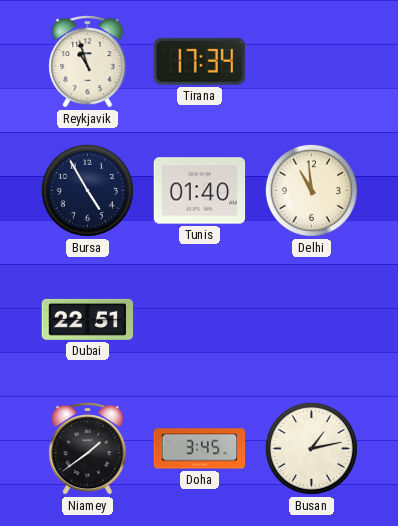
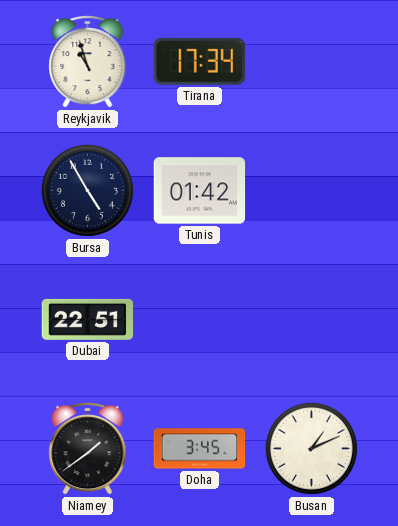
Tunis: 01:40 -> 01:42 (200, 191)
Delhi: 10:59 -> none (311, 190)
Busan: 1:13 -> 1:11 (311, 448)
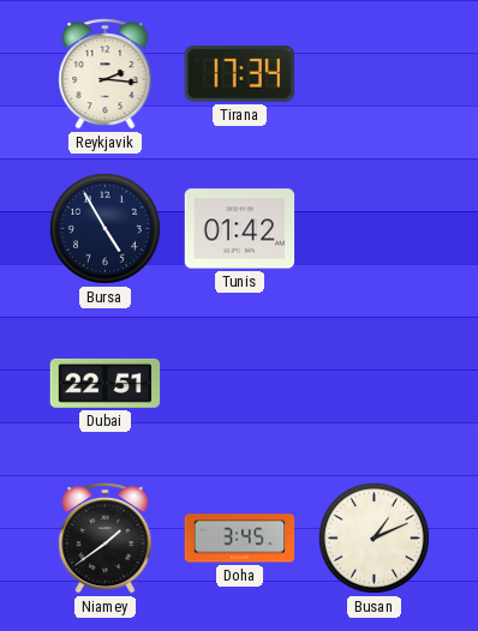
Reykjavik: 10:57 -> 2:16 (106, 74)
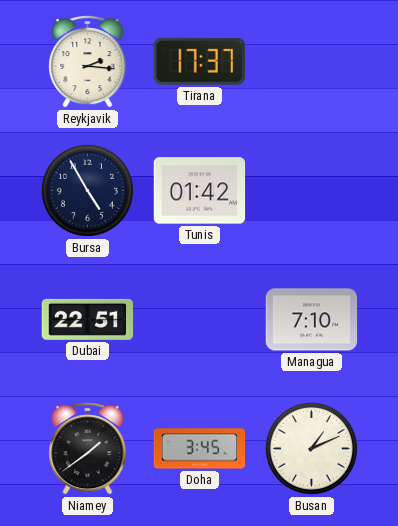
Tirana: 17:34 -> 17:37 (199, 61)
Managua: none -> 7:10 (312, 320)
